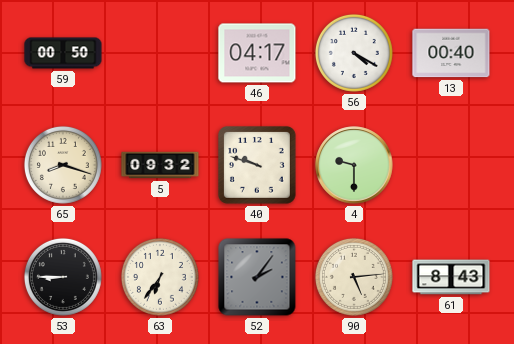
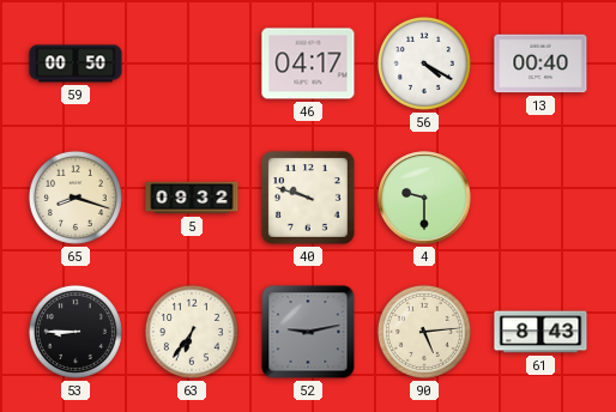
52: 2:06 -> 9:13 (308, 332)
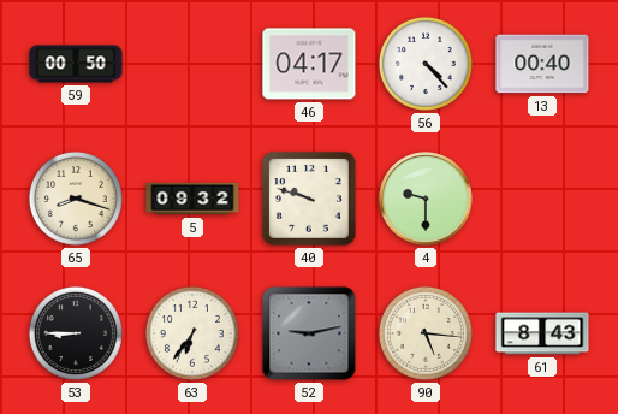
56: 4:20 -> 4:23 (426, 64)
90: 5:14 -> 5:16 (426, 333)
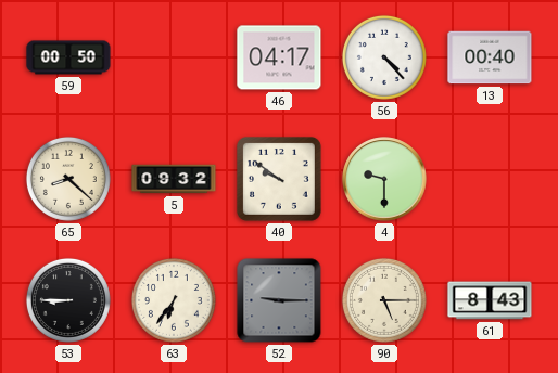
65: 8:18 -> 8:22 (68, 179)
40: 9:48 -> 9:51 (280, 180)
52: 9:13 -> 9:15 (279, 300)
90: 5:16 -> 5:15 (384, 300)
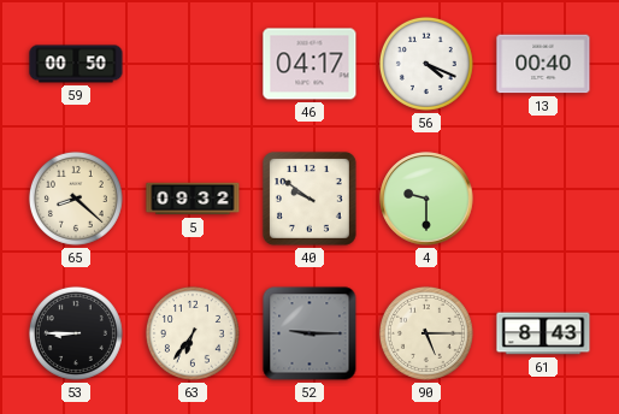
56: 4:23 -> 4:19 (426, 64)
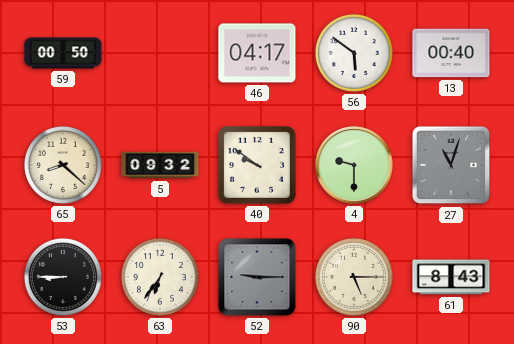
56: 4:19 -> 5:51 (354, 53)
27: none -> 11:03 (451, 165)
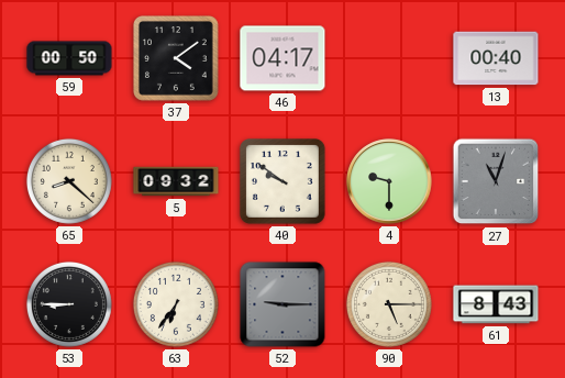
37: none -> 4:09 (177, 59)
56: 5:51 -> none (354, 53)
